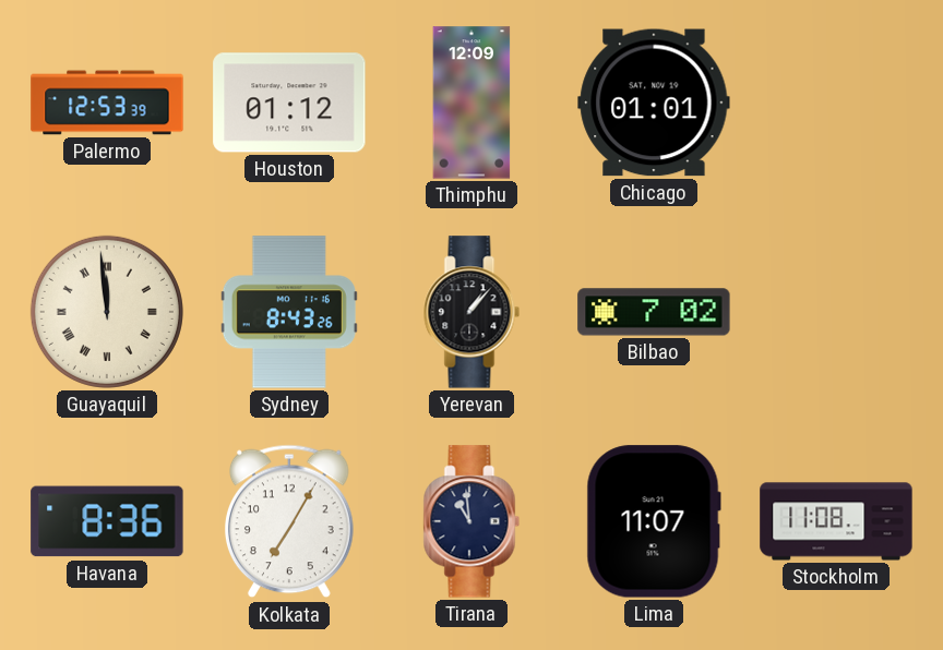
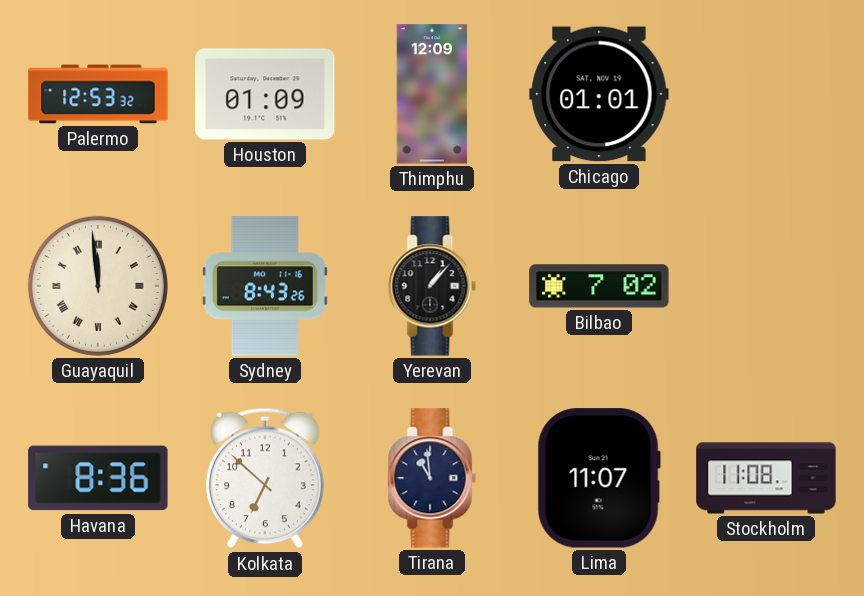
Palermo: 12:53:39 -> 12:53:32 (98, 94)
Houston: 01:12 -> 01:09 (265, 94)
Kolkata: 7:05 -> 6:52 (265, 478)
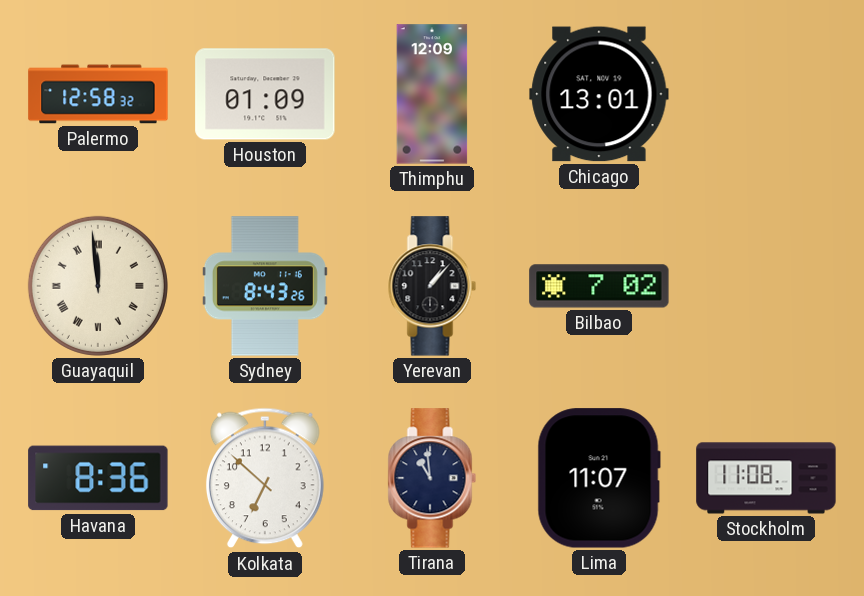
Palermo: 12:53 -> 12:58 (98, 94)
Chicago: 01:01 -> 13:01 (599, 94)
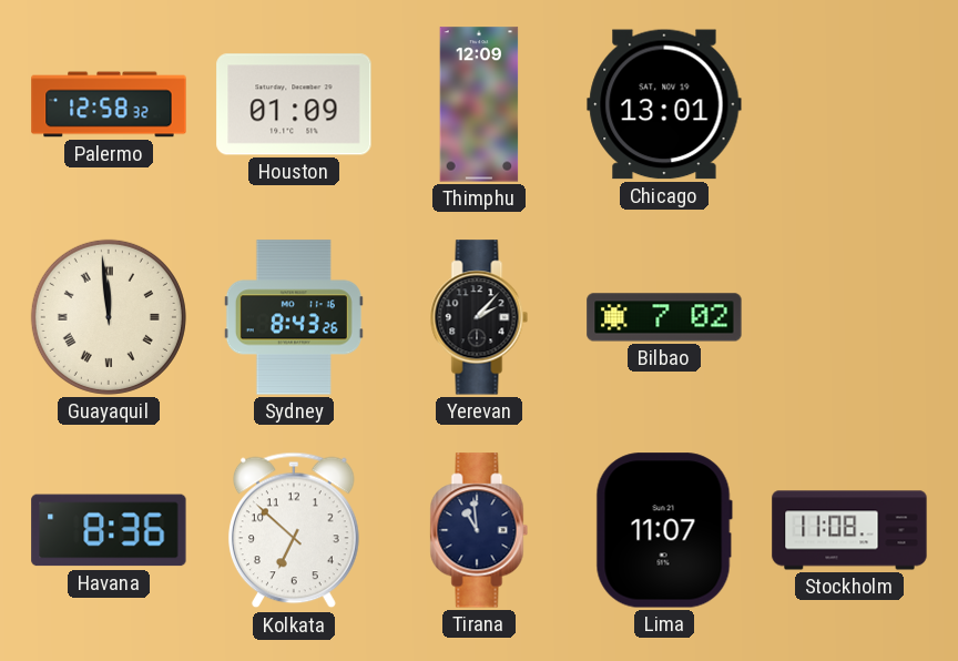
Yerevan: 1:07 -> 2:07 (479, 317)
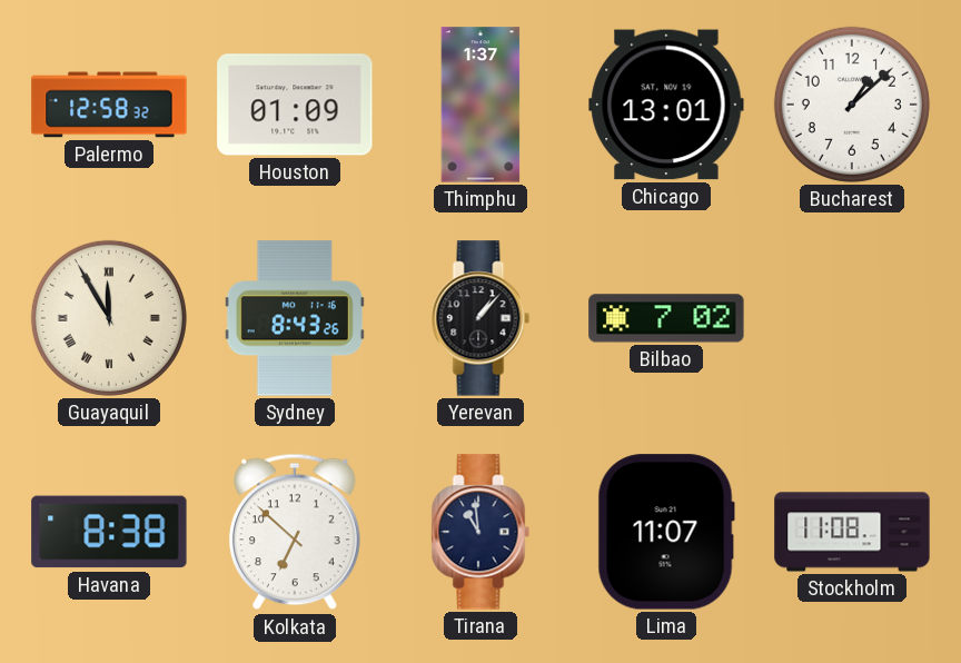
Thimphu: 12:09 -> 1:37 (481, 105)
Bucharest: none -> 1:08 (852, 105)
Guayaquil: 11:59 -> 11:55 (109, 318)
Yerevan: 2:07 -> 1:07 (481, 318)
Havana: 8:36 -> 8:38 (109, 532)
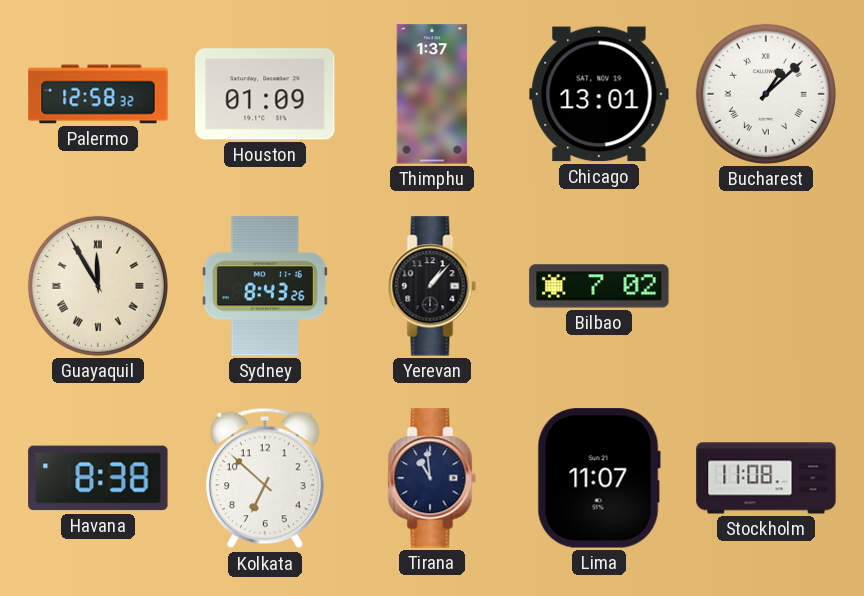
Bucharest numerals: Arabic -> Roman (766, 94)
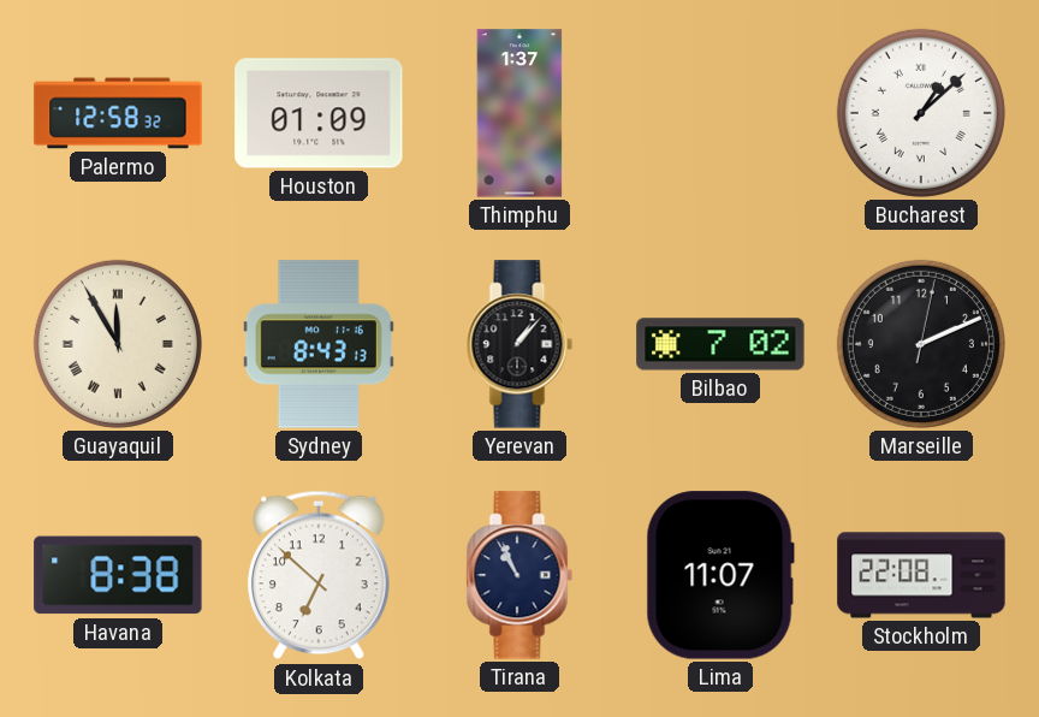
Chicago: 13:01 -> none (599, 94)
Sydney: 8:43:26 -> 8:43:13 (319, 344)
Marseille: none -> 2:11 (921, 344)
Tirana: 10:59 -> 10:56 (519, 575)
Stockholm: 11:08 -> 22:08 (921, 575)
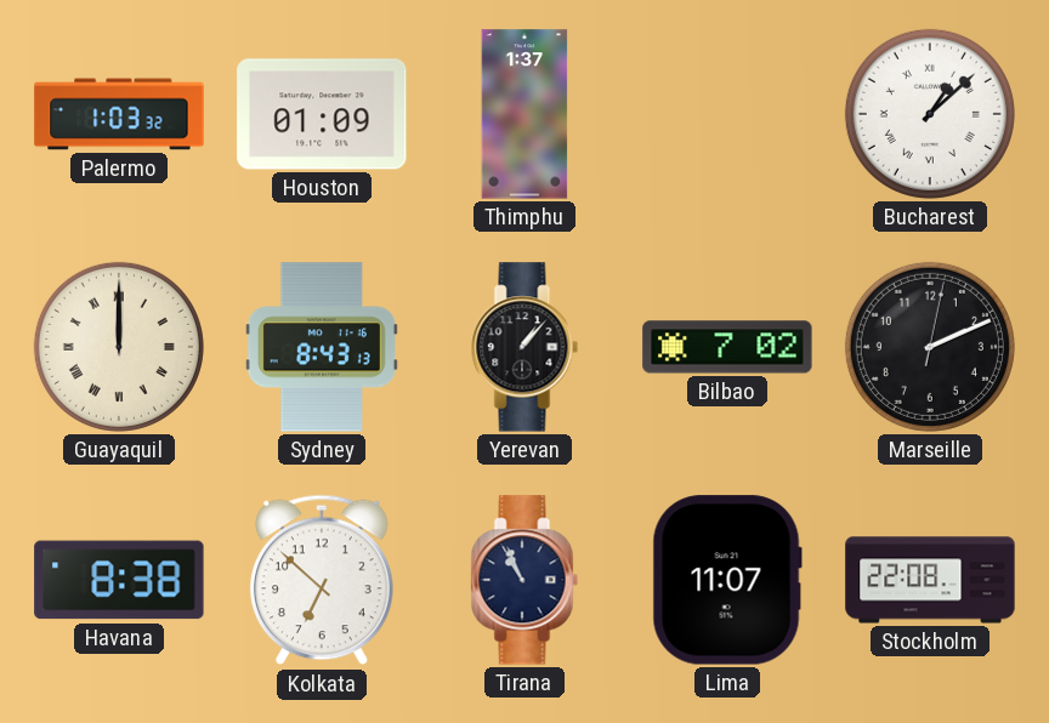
Palermo: 12:58 -> 1:03 (119, 114)
Guayaquil: 11:55 -> 12:00 (119, 347)
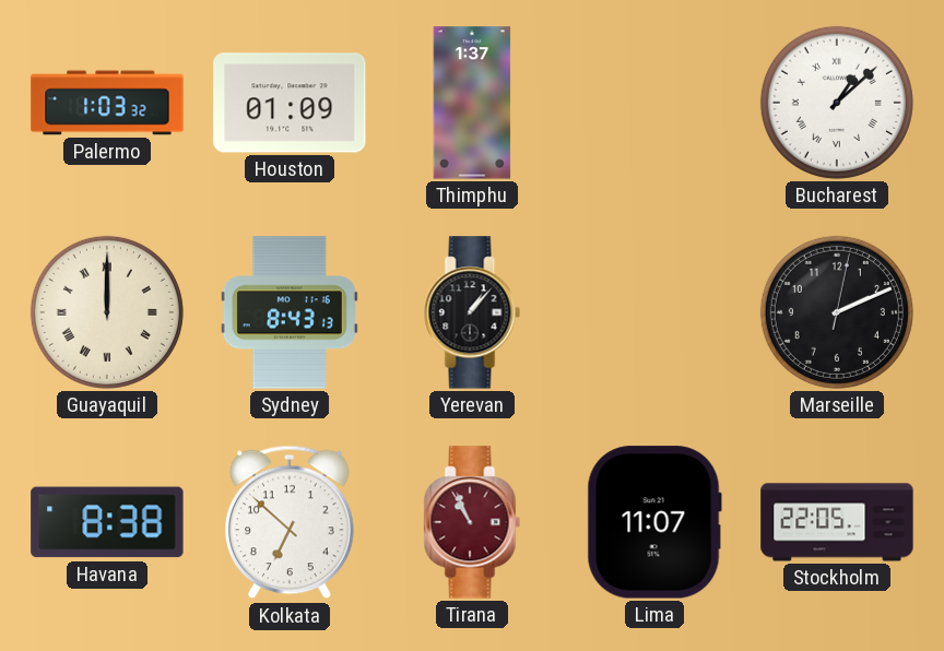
Bilbao: 7:02 -> none (727, 347)
Tirana dial: navy -> burgundy (472, 522)
Stockholm: 22:08 -> 22:05 (837, 522)
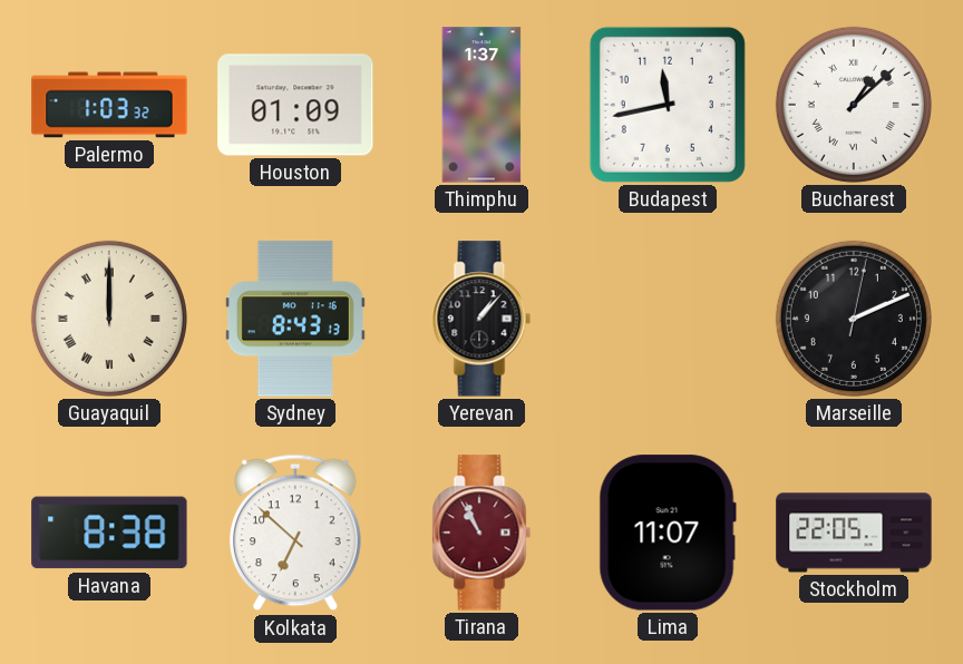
Budapest: none -> 11:43 (668, 105)
